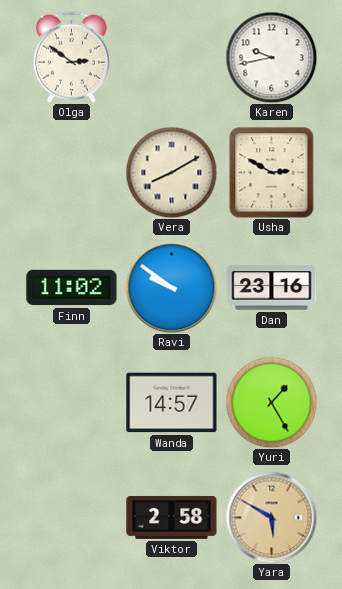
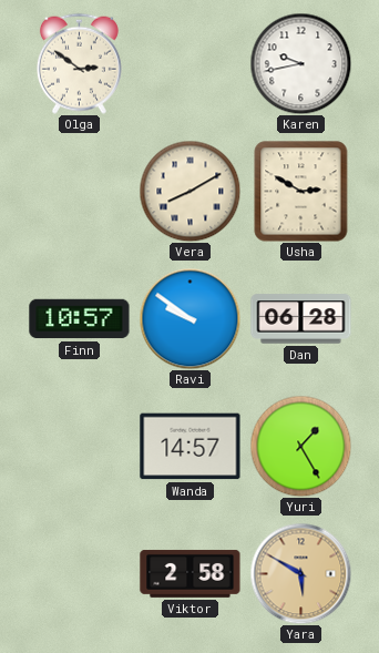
Finn: 11:02 -> 10:57 (80, 319)
Dan: 23:16 -> 06:28 (301, 319)
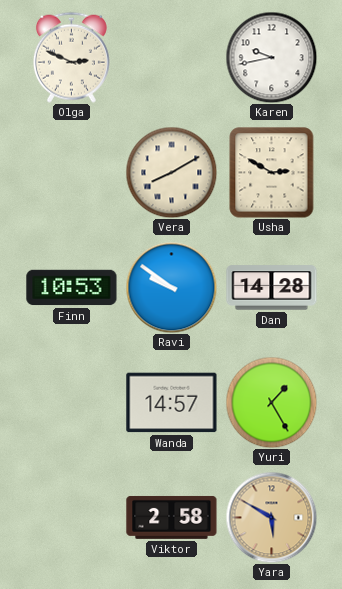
Olga: 2:51 -> 2:49 (71, 57)
Finn: 10:57 -> 10:53 (72, 288)
Dan: 06:28 -> 14:28 (272, 288)
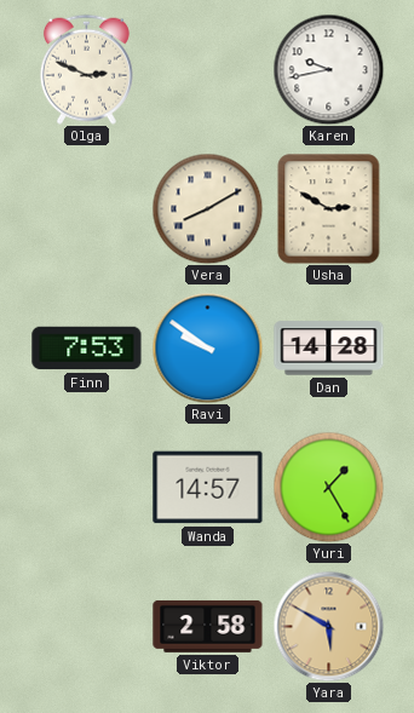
Finn: 10:53 -> 7:53 (87, 349)
